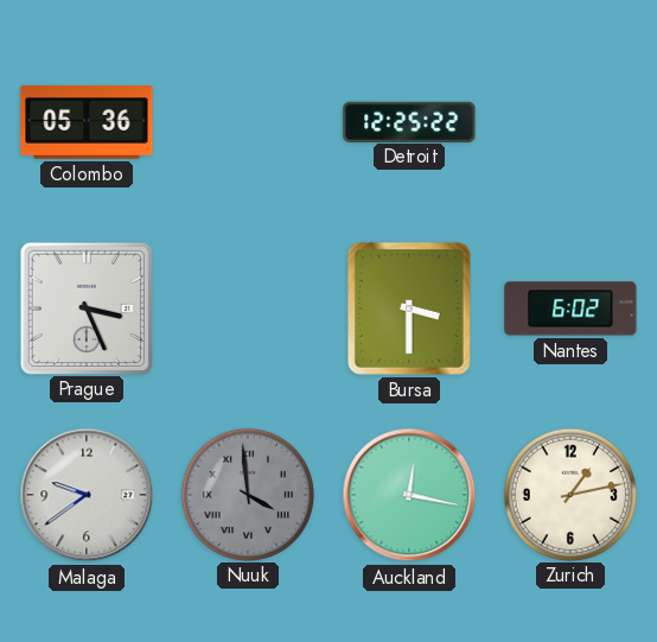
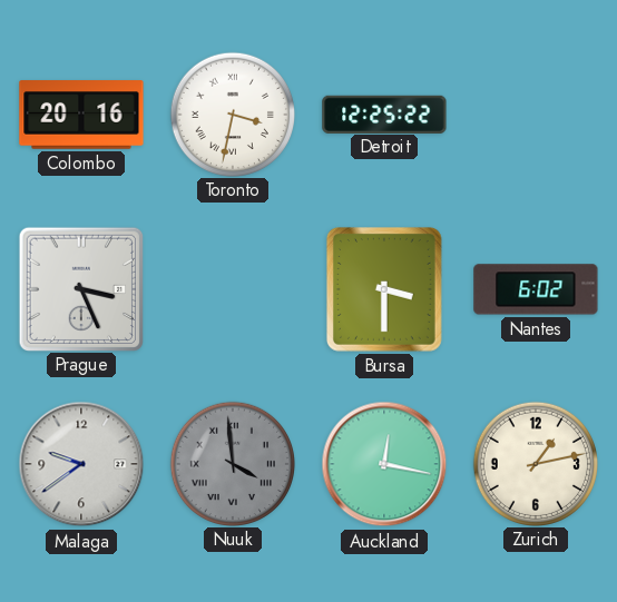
Colombo: 05:36 -> 20:16 (81, 115)
Toronto: none -> 3:32 (232, 114)
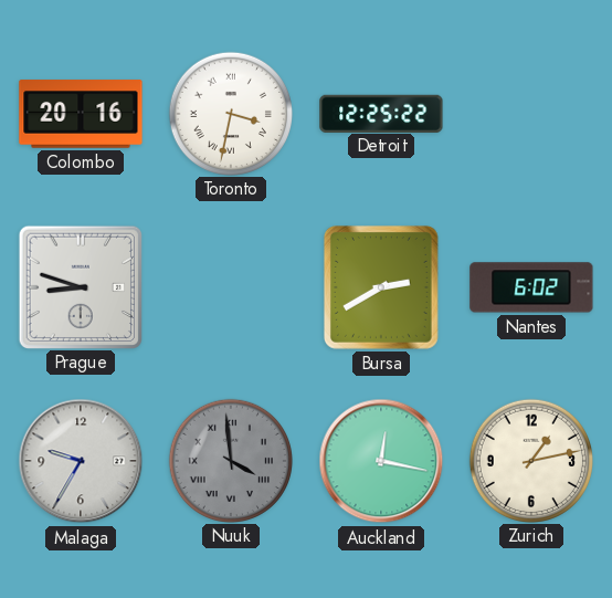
Prague: 3:26 -> 8:48 (80, 286)
Bursa: 3:30 -> 2:40 (381, 288)
Malaga: 9:39 -> 9:35 (81, 461)
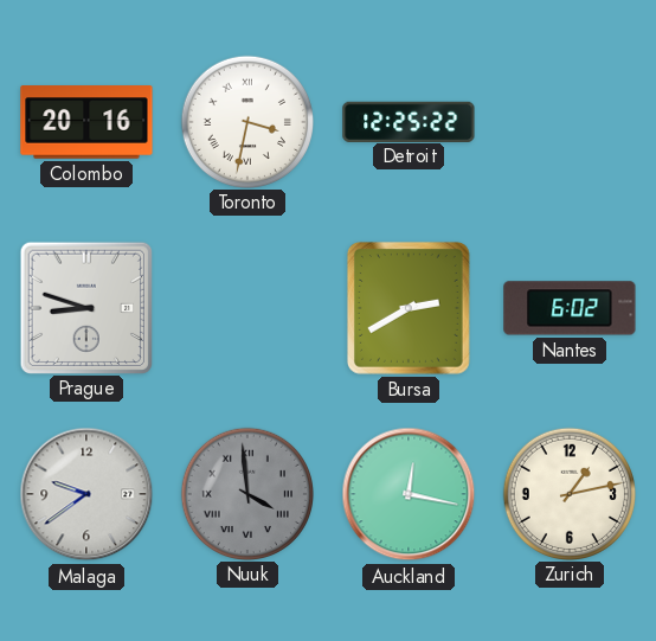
Malaga: 9:35 -> 9:39 (86, 494)
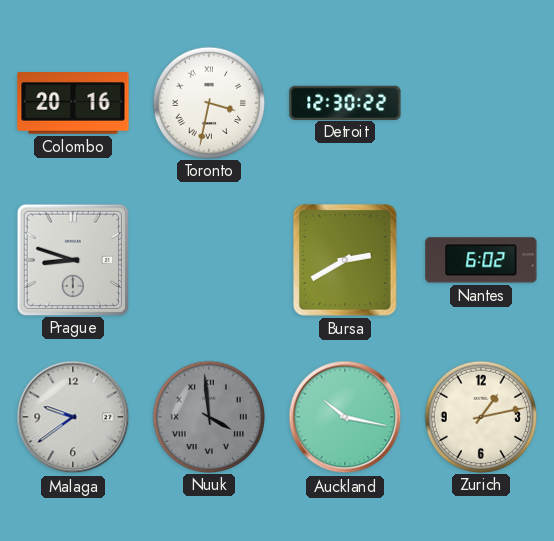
Detroit: 12:25 -> 12:30 (345, 102)
Auckland: 12:17 -> 10:17 (345, 417)
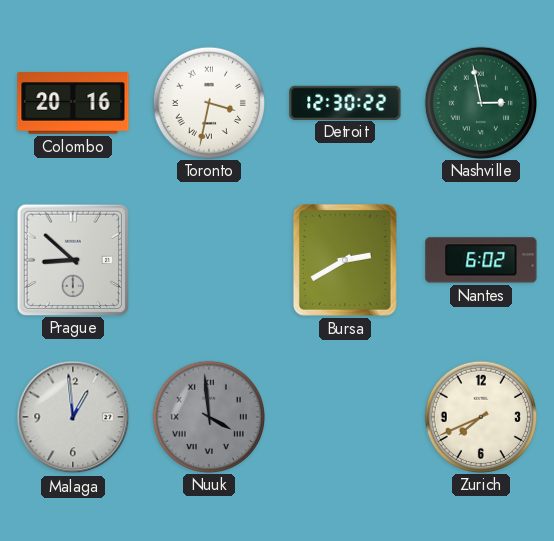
Nashville: none -> 2:58 (480, 102)
Prague: 8:48 -> 8:52 (72, 259)
Malaga: 9:39 -> 12:59 (73, 417)
Auckland: 10:17 -> none (345, 417)
Zurich: 1:13 -> 7:41 (480, 416)
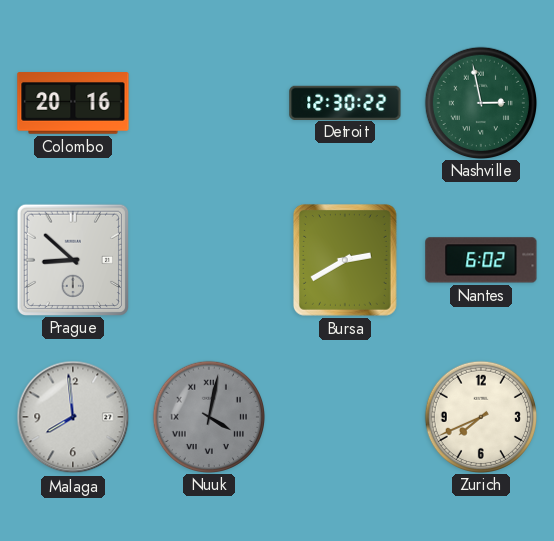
Toronto: 3:32 -> none (208, 102)
Malaga: 12:59 -> 7:59 (73, 417)
Nuuk: 3:59 -> 4:02 (208, 416)
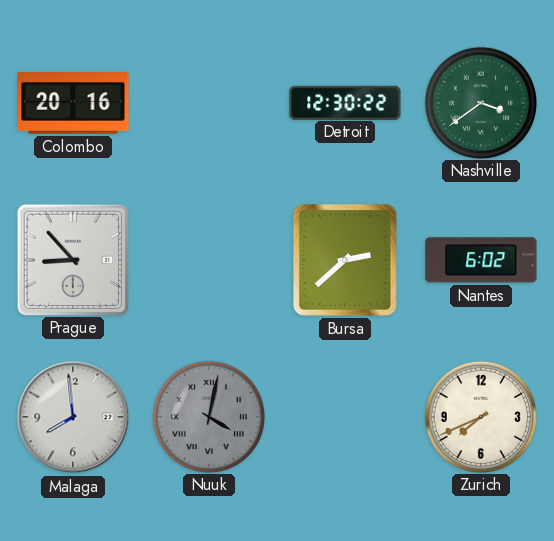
Nashville: 2:58 -> 3:39 (480, 102)
Prague: 8:52 -> 8:53 (72, 259)
Bursa: 2:40 -> 2:38 (345, 261)
